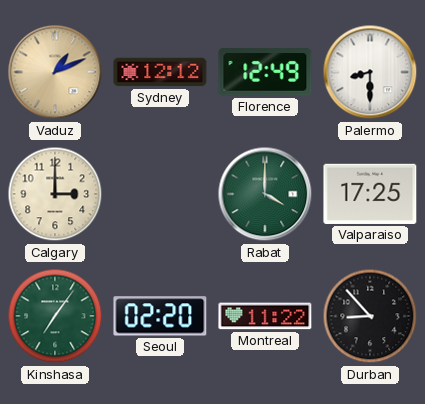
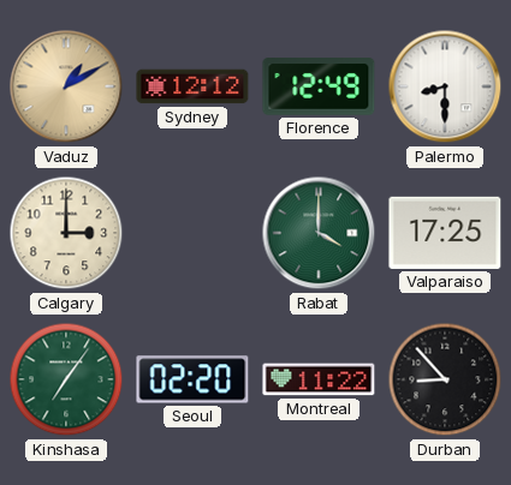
Vaduz: 1:11 -> 1:10 (66, 86)
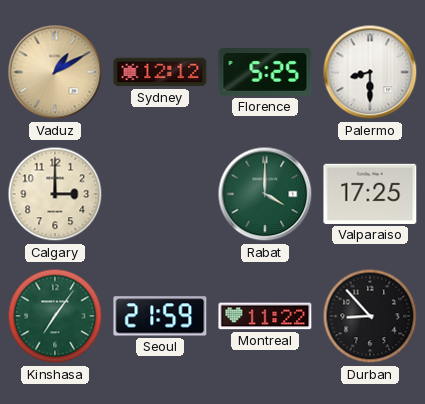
Florence: 12:49 -> 5:25 (265, 72)
Seoul: 02:20 -> 21:59 (160, 316)
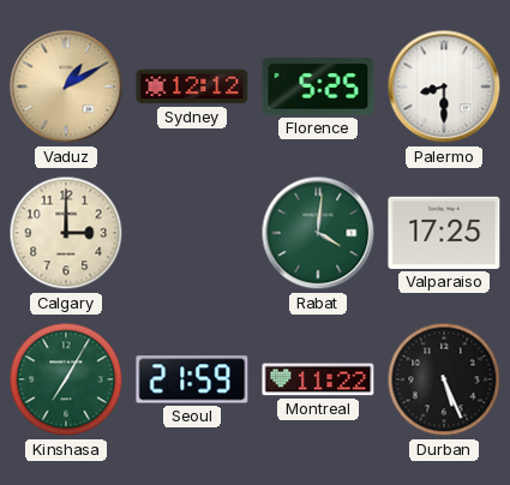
Rabat: 4:00 -> 4:01 (318, 233)
Kinshasa: 7:06 -> 7:05 (66, 379)
Durban: 8:53 -> 5:26 (444, 379)
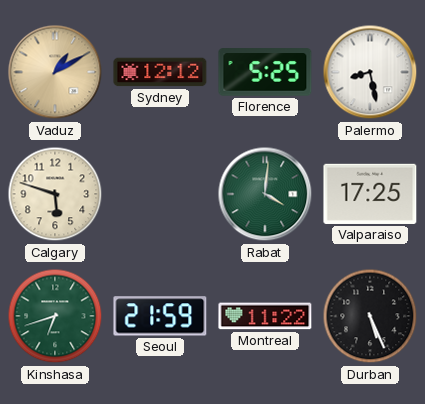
Palermo: 8:30 -> 8:28 (370, 72)
Calgary: 3:00 -> 5:48 (55, 194)
Kinshasa: 7:05 -> 6:42 (55, 316)
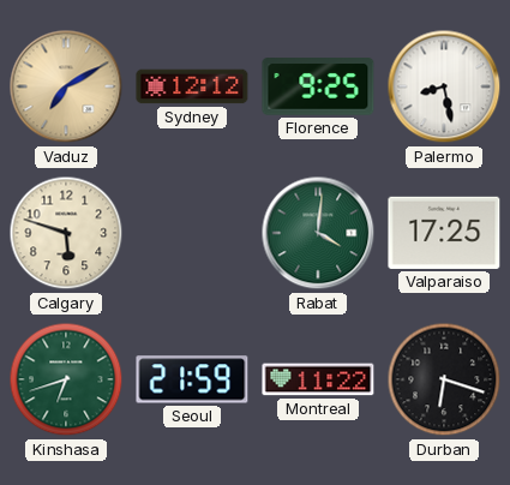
Vaduz: 1:10 -> 7:10 (66, 86)
Florence: 5:25 -> 9:25 (318, 86)
Durban: 5:26 -> 6:18 (444, 379)
